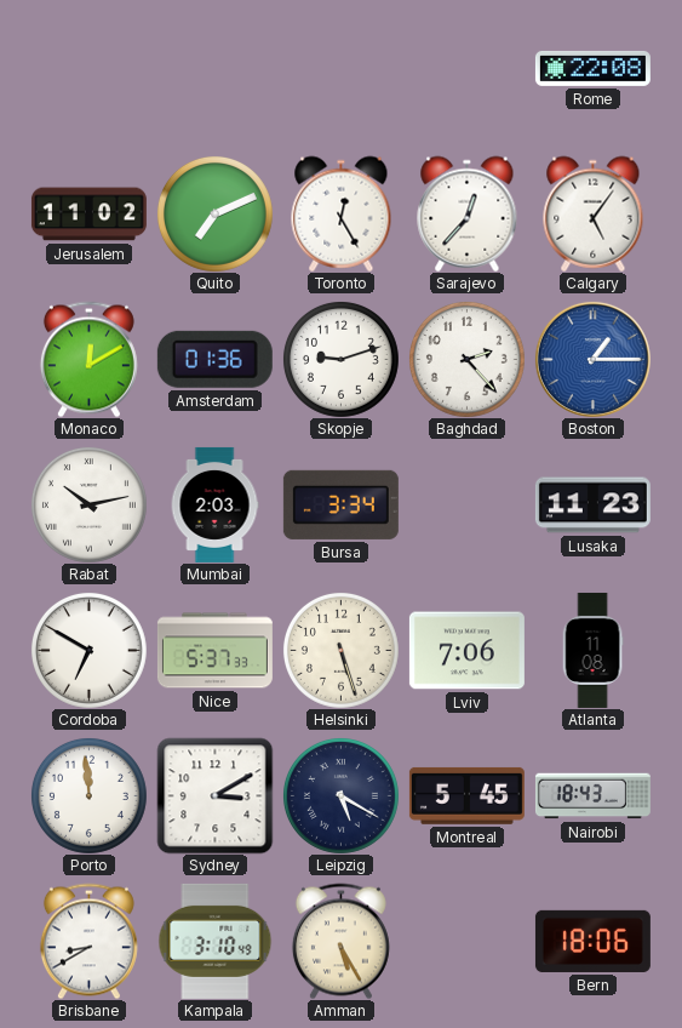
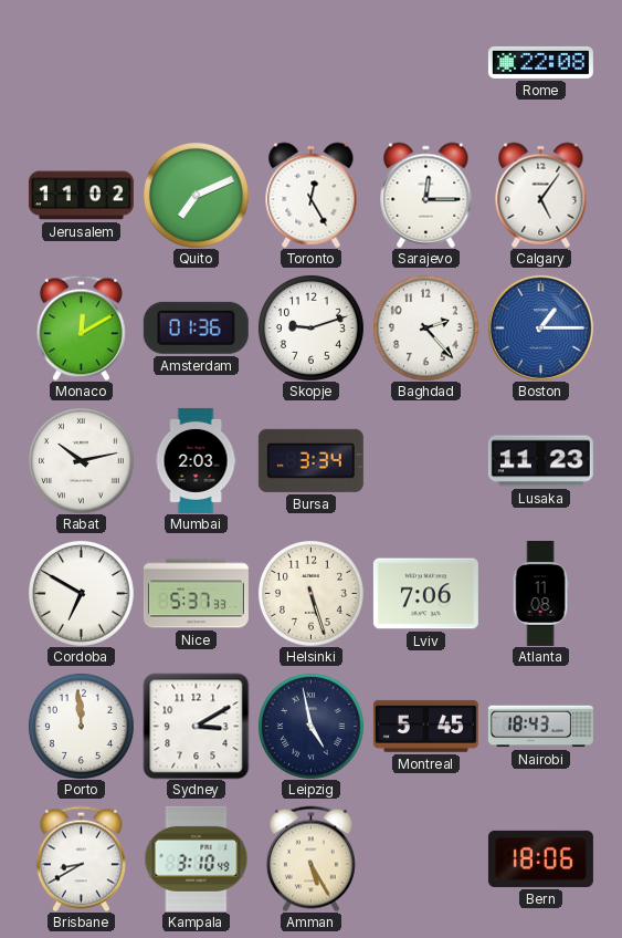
Sarajevo: 12:37 -> 12:15 (426, 195)
Leipzig: 5:20 -> 4:58 (310, 726)
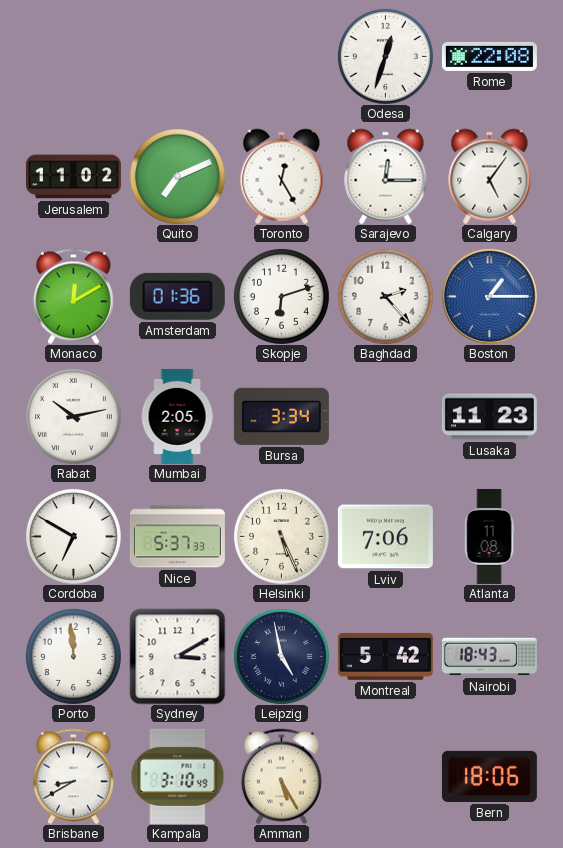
Odesa: none -> 12:33 (385, 56)
Skopje: 9:12 -> 6:12 (281, 296)
Mumbai: 2:03 -> 2:05 (177, 416)
Helsinki: 5:27 -> 5:26 (281, 536)
Montreal: 5:45 -> 5:42 (385, 656)
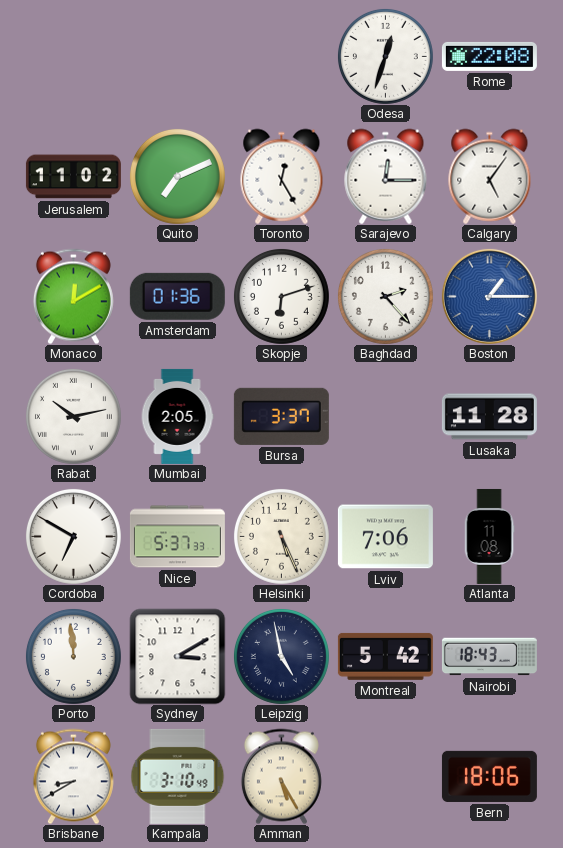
Bursa: 3:34 -> 3:37 (281, 416)
Lusaka: 11:23 -> 11:28 (489, 417)
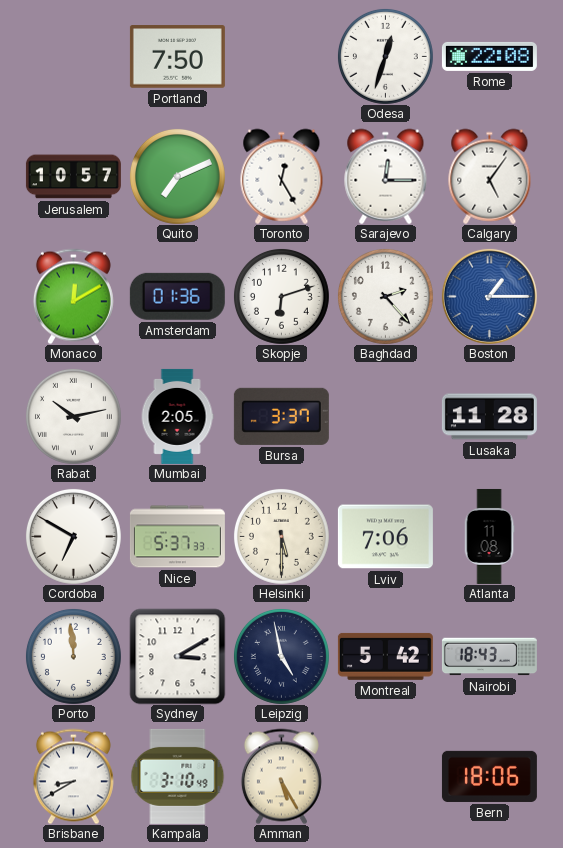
Portland: none -> 7:50 (177, 57)
Jerusalem: 11:02 -> 10:57 (73, 177)
Helsinki: 5:26 -> 5:30 (281, 536)
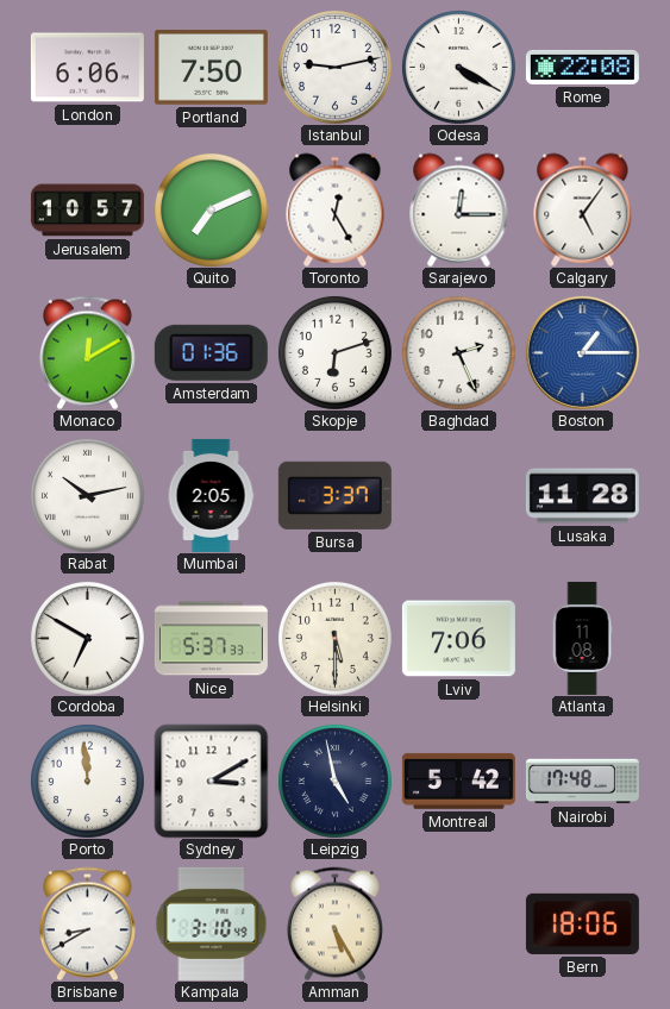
London: none -> 6:06 (87, 68)
Istanbul: none -> 9:13 (334, 67)
Odesa: 12:33 -> 4:20 (458, 67)
Baghdad: 2:23 -> 2:26 (458, 352)
Nairobi: 18:43 -> 17:48 (582, 782)
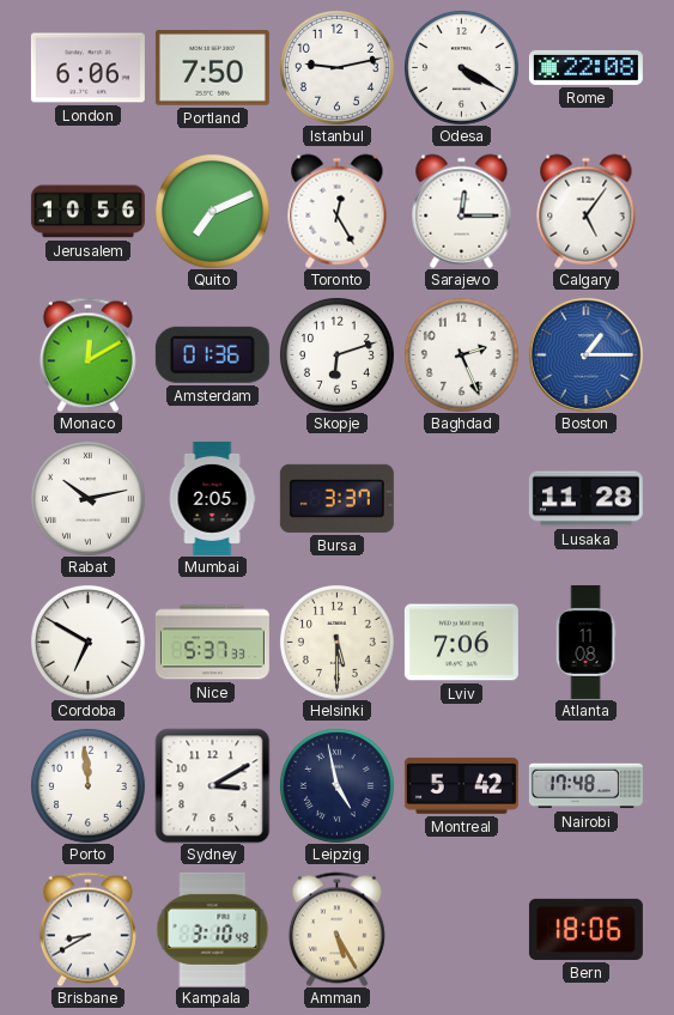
Jerusalem: 10:57 -> 10:56 (87, 212)
